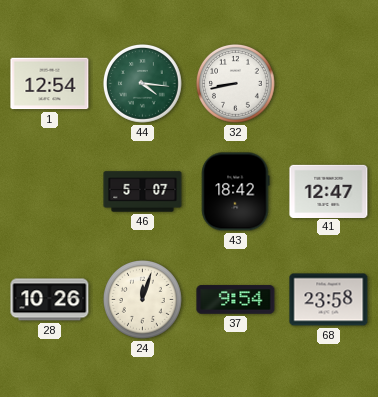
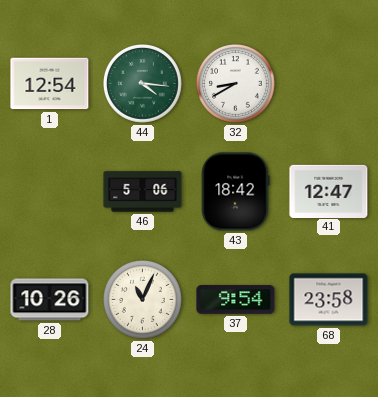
32: 8:43 -> 8:40 (236, 84)
46: 5:07 -> 5:06 (143, 192)
24: 12:03 -> 11:04 (143, 300)
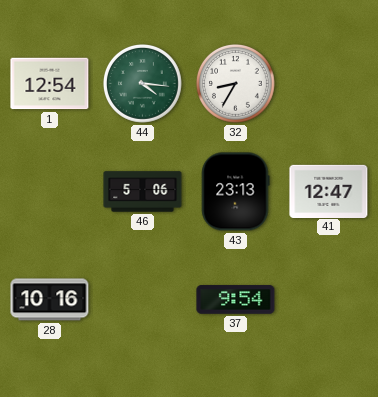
32: 8:40 -> 8:35 (236, 84)
43: 18:42 -> 23:13 (235, 192)
28: 10:26 -> 10:16 (50, 300)
24: 11:04 -> none (143, 300)
68: 23:58 -> none (329, 300)
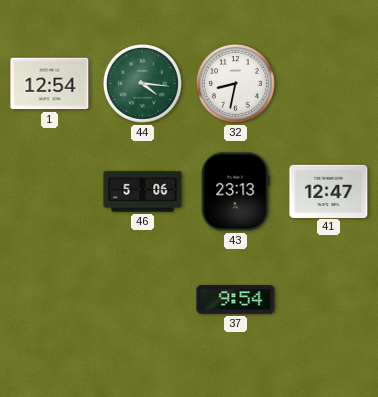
32: 8:35 -> 8:32 (236, 84)
28: 10:16 -> none (50, 300)
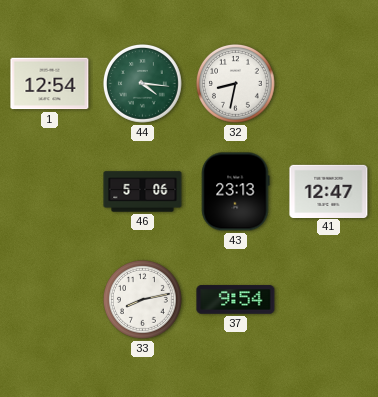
33: none -> 8:13 (143, 300)
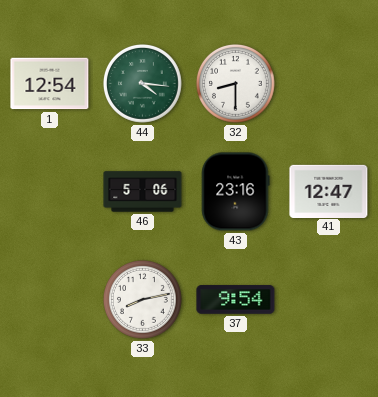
32: 8:32 -> 8:30 (236, 84)
43: 23:13 -> 23:16 (235, 192)
